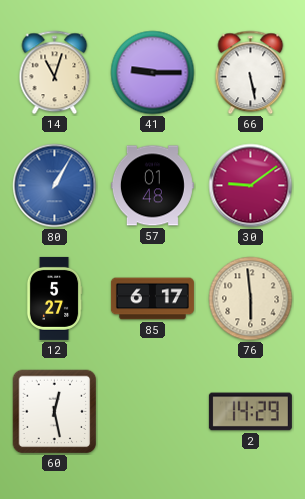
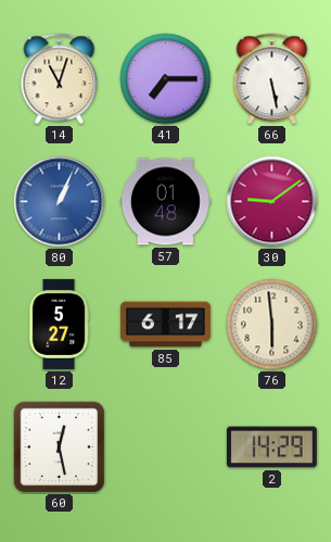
41: 9:15 -> 7:15 (166, 79)
80: 1:05 -> 1:04 (60, 202)
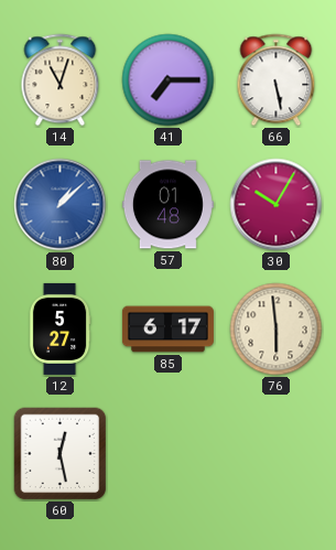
80: 1:04 -> 1:08 (61, 205)
30: 9:09 -> 10:05 (277, 205)
2: 14:29 -> none (271, 448)
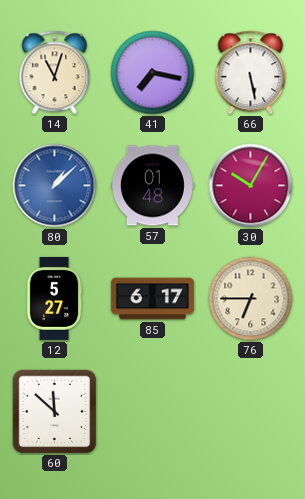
41: 7:15 -> 7:17 (153, 73)
76: 5:59 -> 6:45 (251, 299)
60: 12:28 -> 11:52 (55, 412)
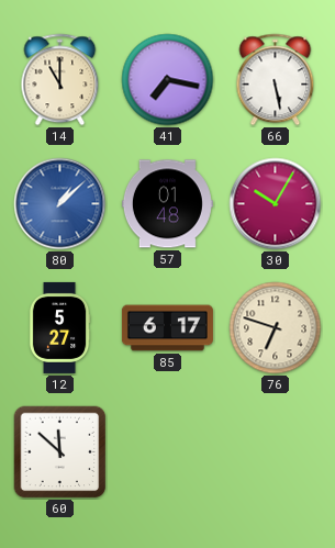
14: 11:03 -> 11:00 (60, 80)
76: 6:45 -> 6:48 (276, 328)
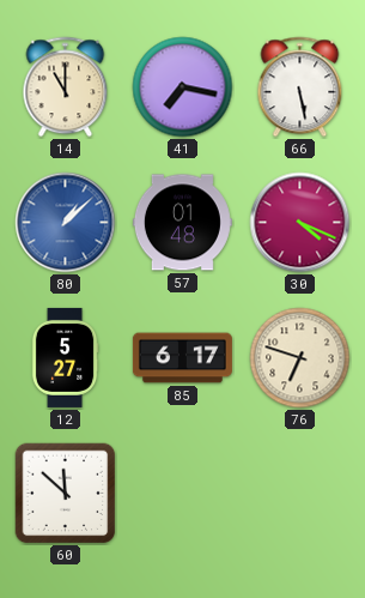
30: 10:05 -> 4:19 (300, 223)
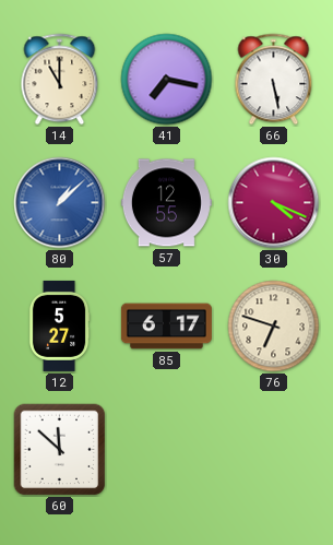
57: 01:48 -> 12:55 (166, 203)
